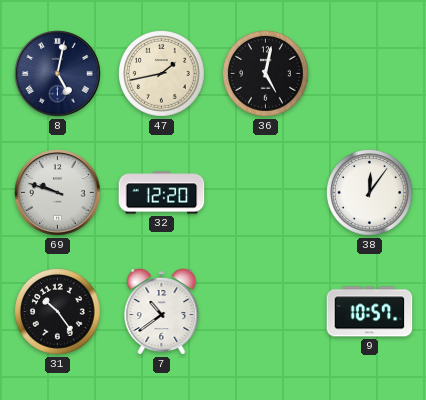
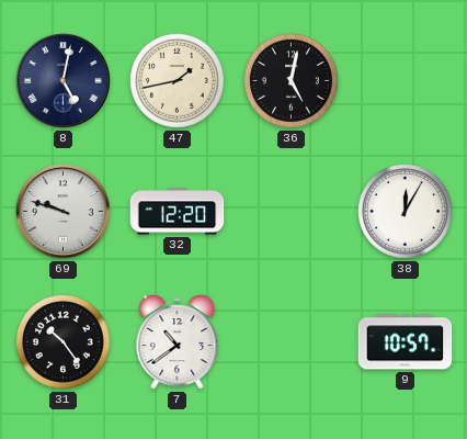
38: 12:06 -> 12:05 (406, 212)
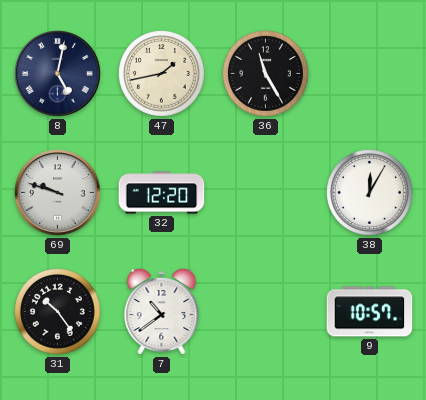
36: 5:02 -> 11:25 (266, 74)
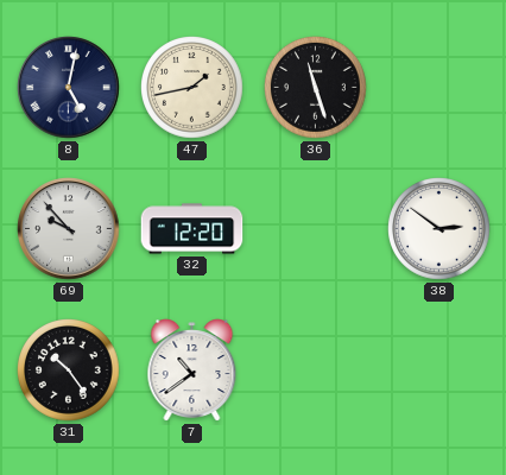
36: 11:25 -> 11:27 (316, 88)
69: 9:48 -> 9:53 (69, 229)
38: 12:05 -> 2:51 (439, 229)
9: 10:57 -> none (370, 312)
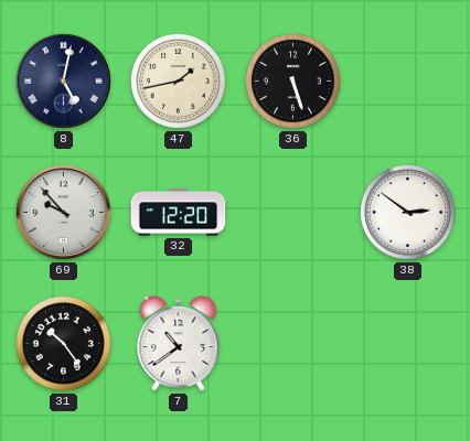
36: 11:27 -> 5:27 (293, 82)
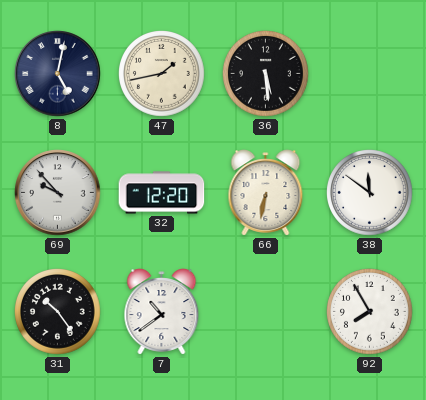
36: 5:27 -> 5:29 (266, 74)
66: none -> 6:32 (266, 193)
38: 2:51 -> 11:51 (370, 193)
92: none -> 7:55 (370, 312)
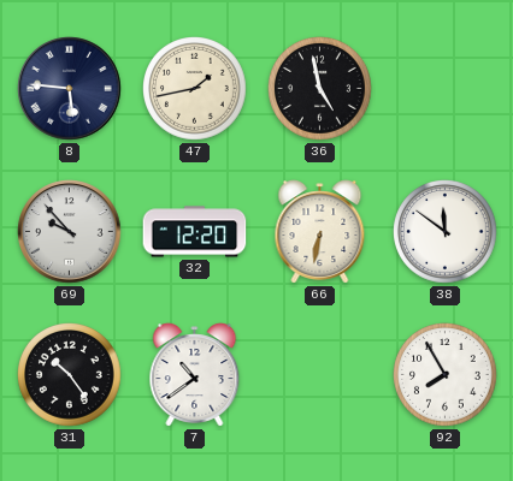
8: 5:02 -> 5:46 (70, 89)
36: 5:29 -> 4:58 (320, 89)
